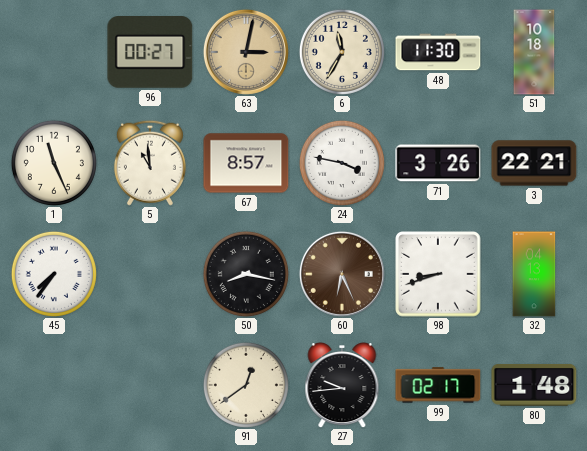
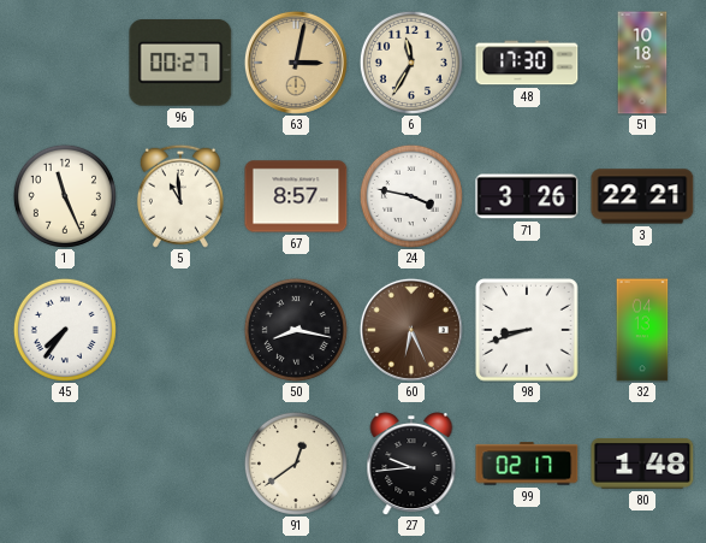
48: 11:30 -> 17:30 (527, 63)
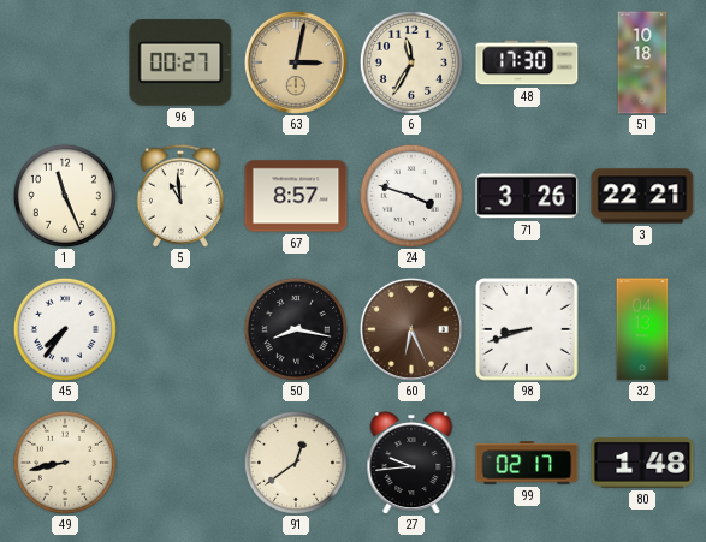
24: 3:47 -> 3:48 (411, 196)
49: none -> 8:43 (65, 463)
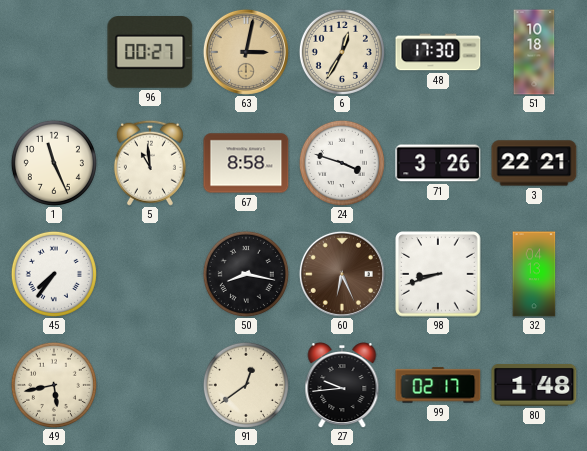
6: 11:35 -> 12:35 (342, 52)
67: 8:57 -> 8:58 (246, 163)
49: 8:43 -> 5:43 (54, 385)
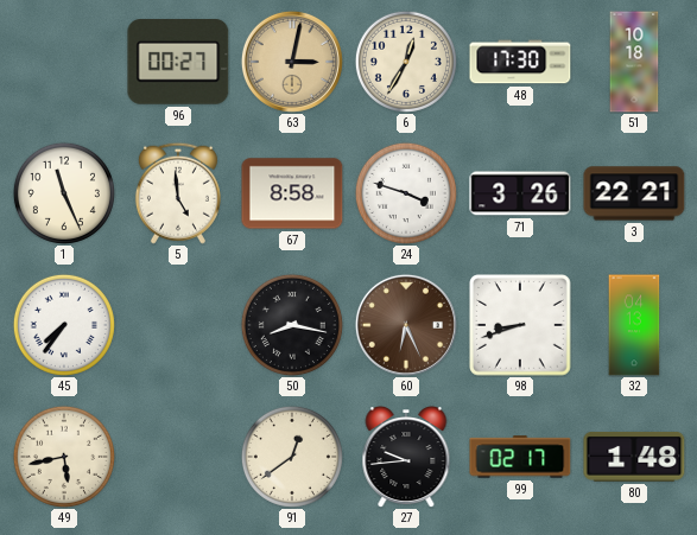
5: 10:59 -> 4:59 (178, 193)
